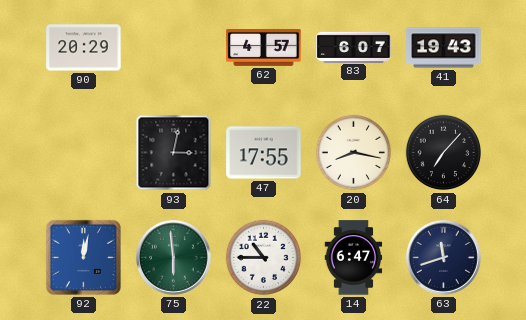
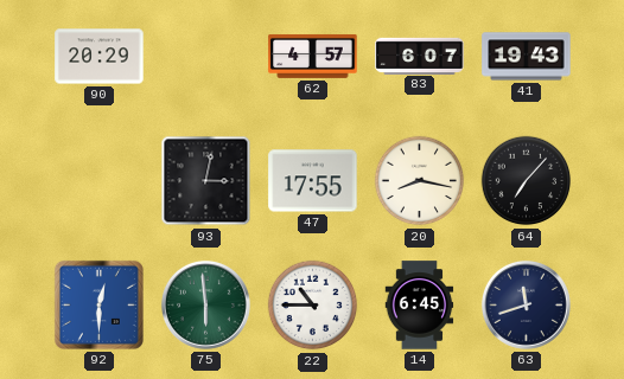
92: 12:02 -> 12:30 (98, 304)
14: 6:47 -> 6:45 (420, 306)
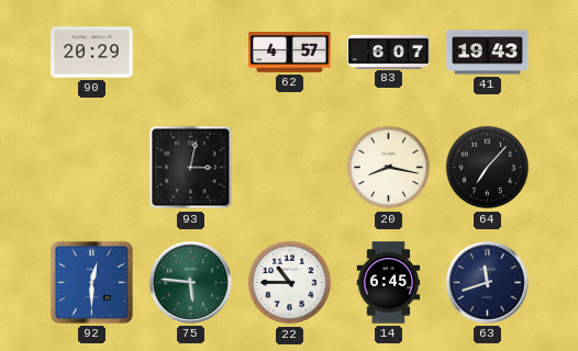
47: 17:55 -> none (313, 181)
75: 5:59 -> 5:46 (190, 282)
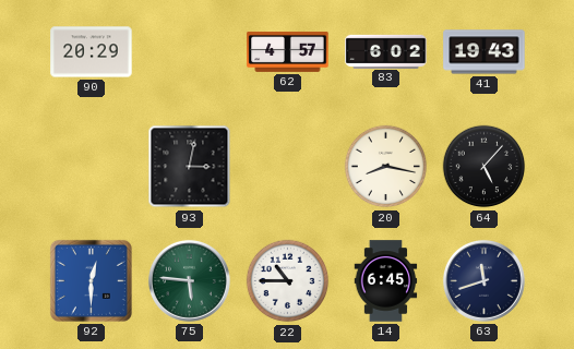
83: 6:07 -> 6:02 (386, 51)
64: 7:07 -> 5:07 (485, 167)
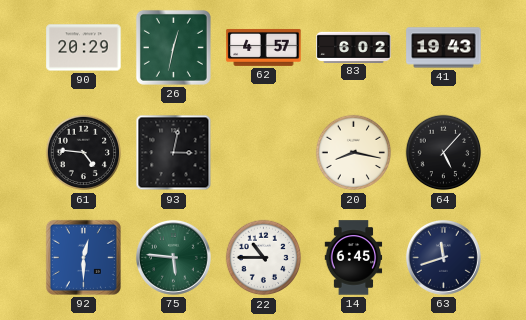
26: none -> 12:32 (173, 47)
61: none -> 4:46 (84, 153)
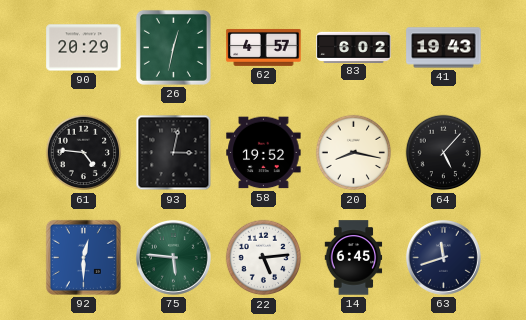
58: none -> 19:52 (264, 153)
22: 10:45 -> 5:14 (264, 258)
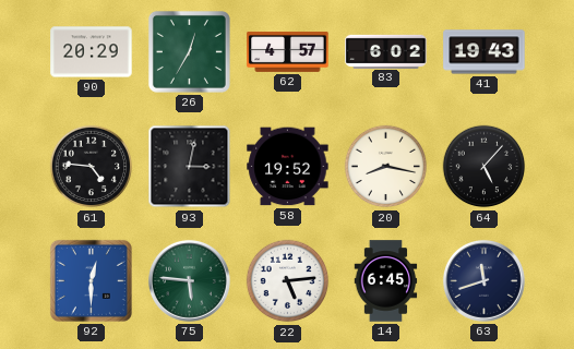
26: 12:32 -> 12:35 (189, 51)
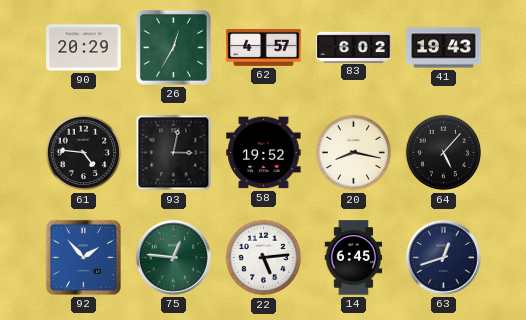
92: 12:30 -> 1:53 (83, 257)
75: 5:46 -> 12:46 (173, 257)
63: 11:42 -> 12:42 (443, 257)
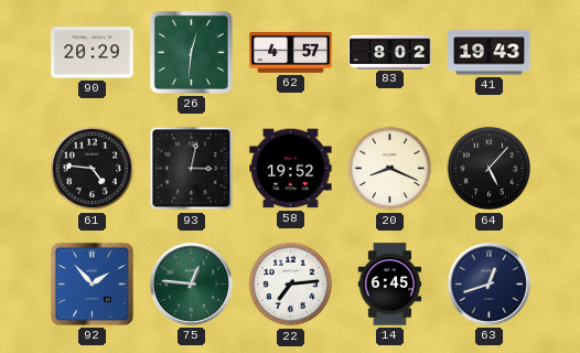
26: 12:35 -> 12:31 (191, 52)
83: 6:02 -> 8:02 (390, 52)
20: 8:17 -> 8:19 (390, 169)
22: 5:14 -> 7:14 (291, 285)
